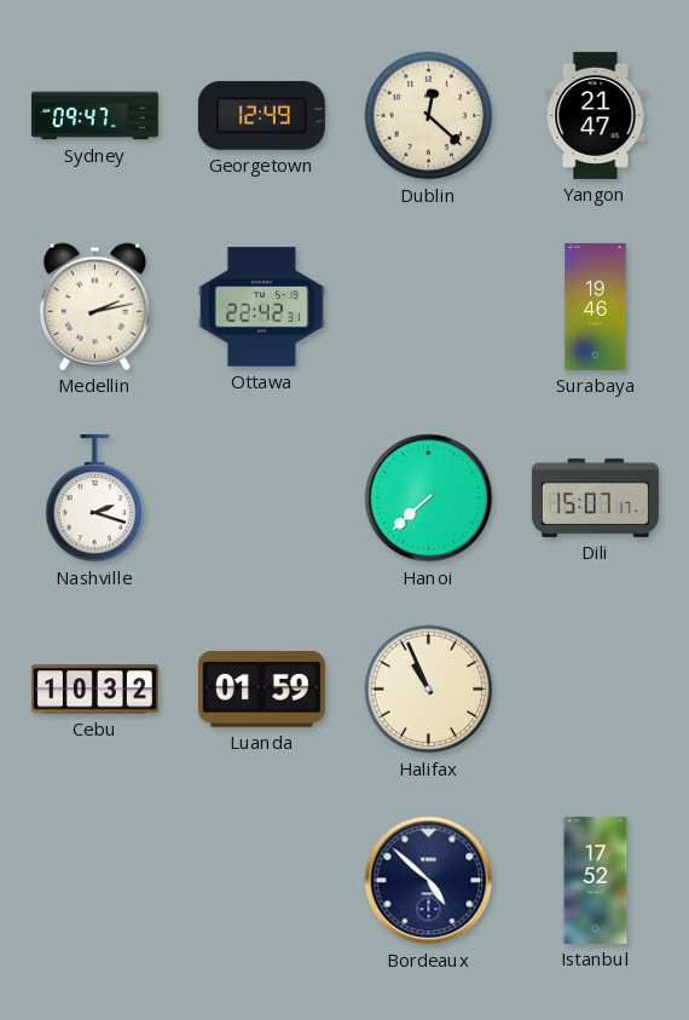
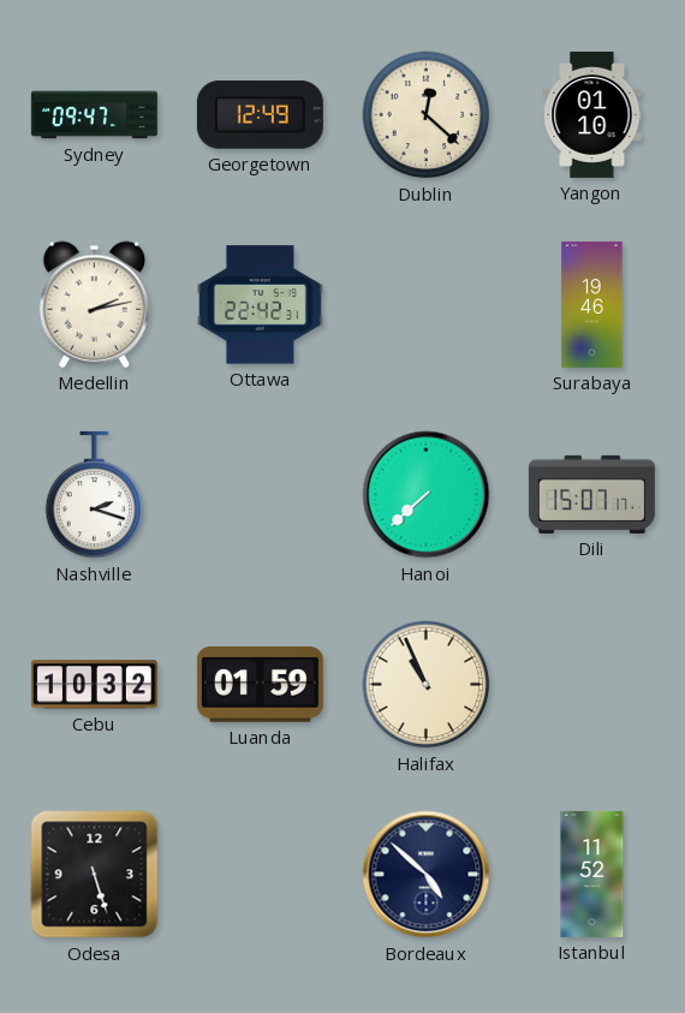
Yangon: 21:47 -> 01:10 (592, 114)
Odesa: none -> 5:27 (95, 875)
Istanbul: 17:52 -> 11:52 (592, 874)
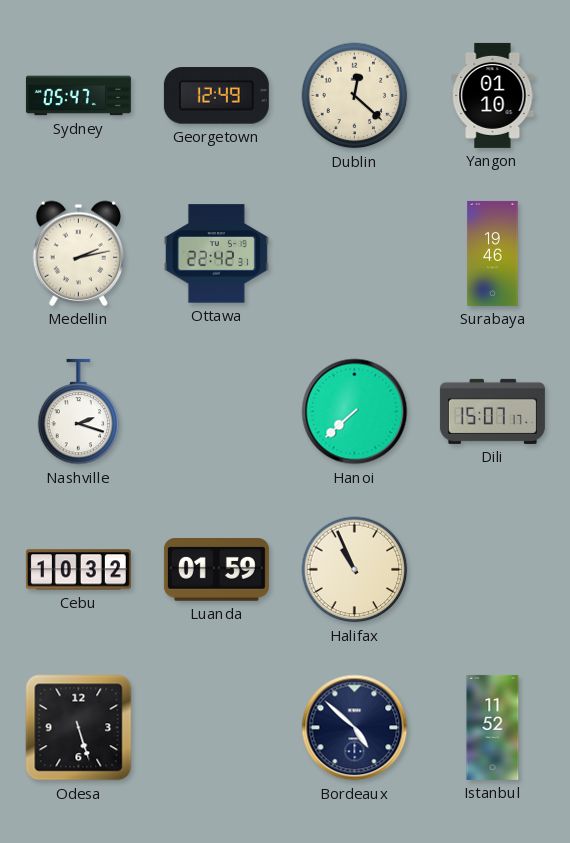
Sydney: 09:47 -> 05:47 (78, 96)
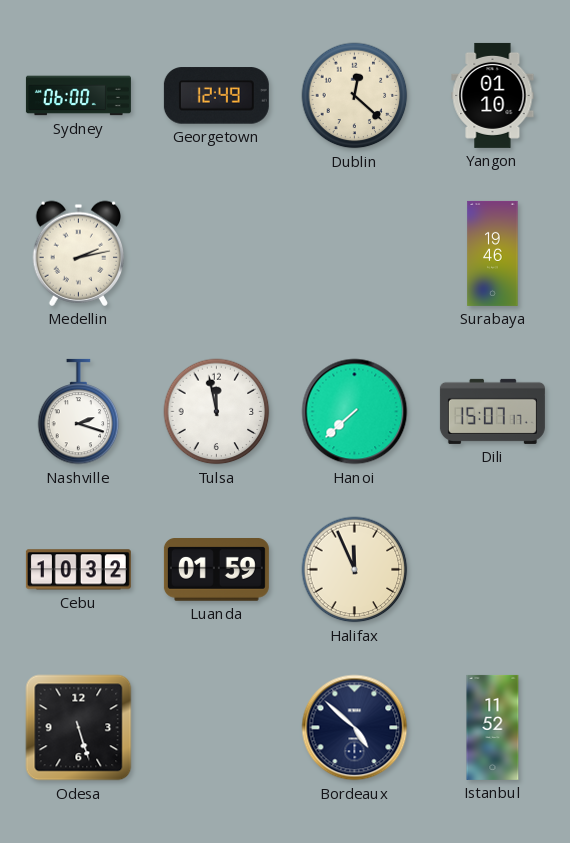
Sydney: 05:47 -> 06:00 (78, 96)
Ottawa: 22:42 -> none (216, 254)
Tulsa: none -> 11:58 (217, 412)
Halifax: 10:56 -> 11:56 (355, 570)
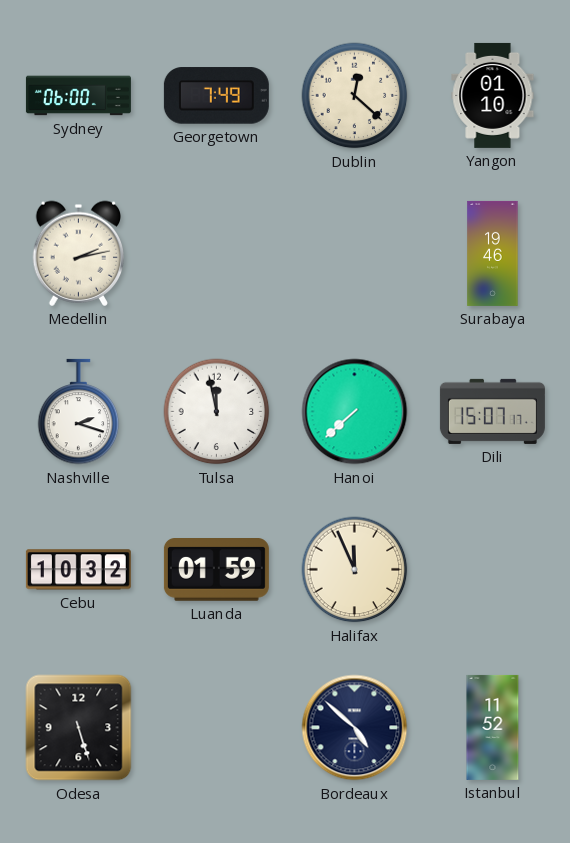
Georgetown: 12:49 -> 7:49 (216, 96)
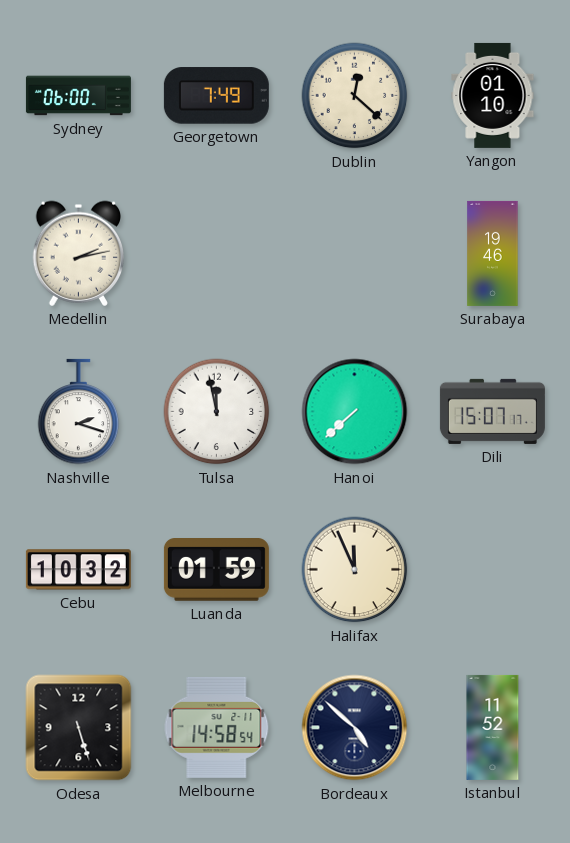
Melbourne: none -> 14:58 (217, 727)
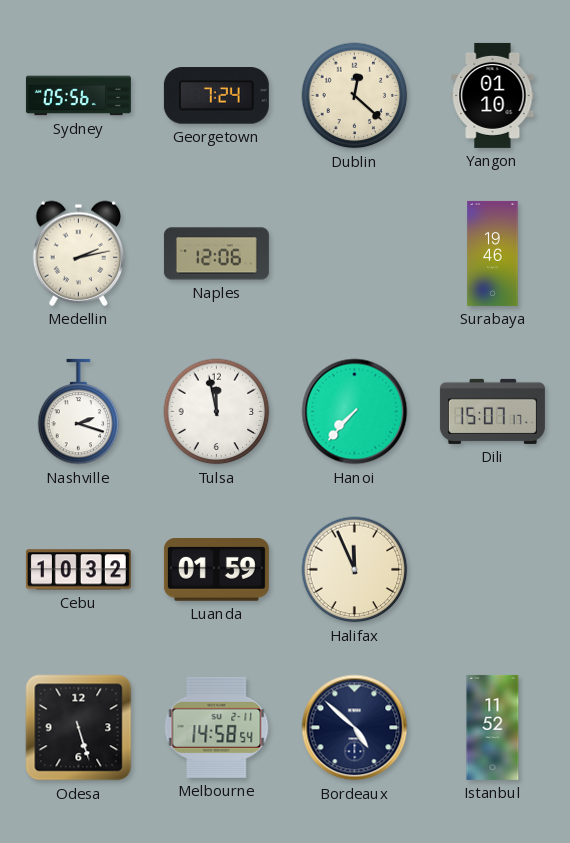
Sydney: 06:00 -> 05:56 (78, 96)
Georgetown: 7:49 -> 7:24 (216, 96)
Naples: none -> 12:06 (216, 254)
Hanoi: 7:38 -> 7:37 (355, 412)
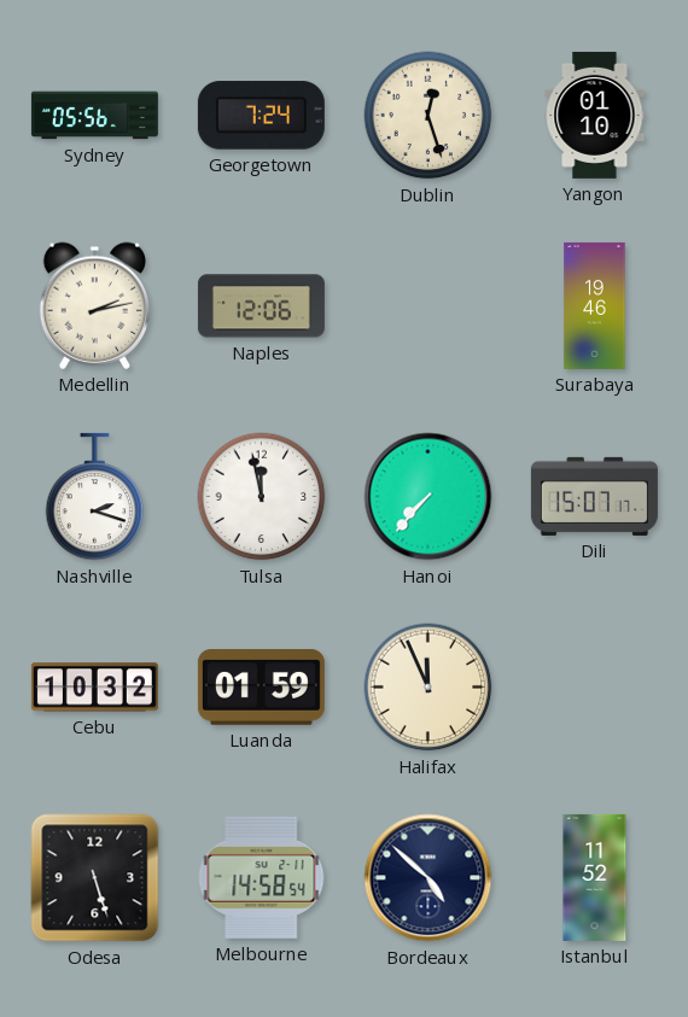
Dublin: 12:22 -> 12:27 (428, 116)
